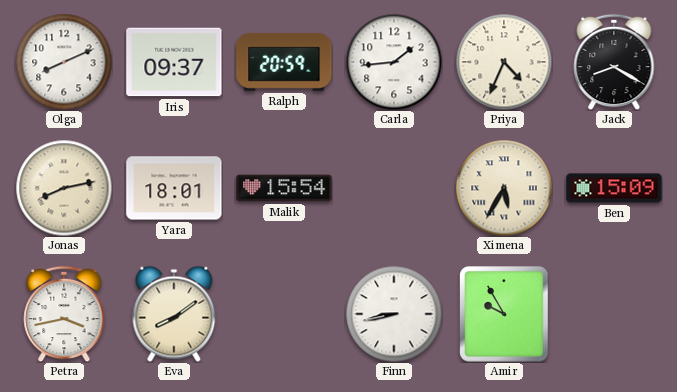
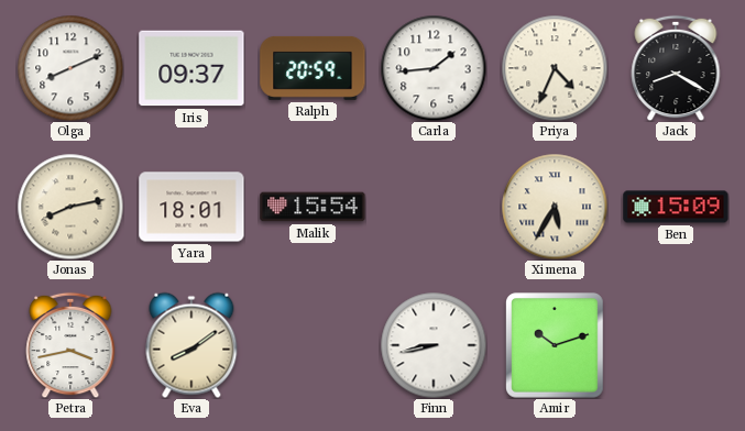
Amir: 9:55 -> 10:12 (555, 345)
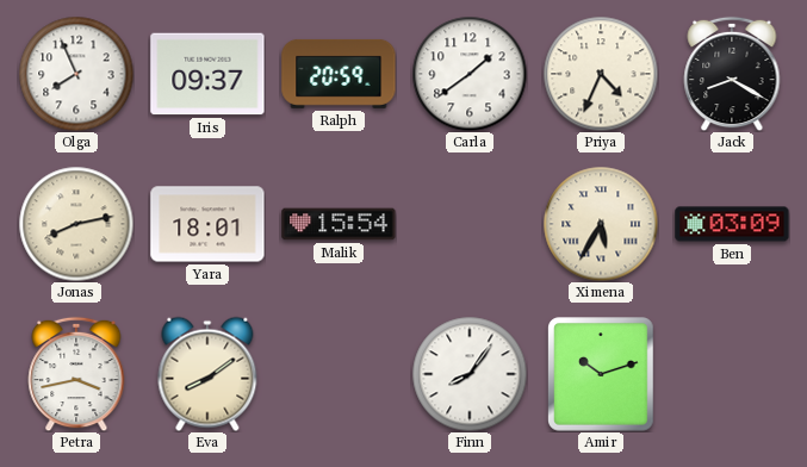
Olga: 8:11 -> 7:56 (76, 74)
Carla: 1:44 -> 1:39 (470, 74)
Ben: 15:09 -> 03:09 (732, 224)
Finn: 8:43 -> 8:06 (470, 374)
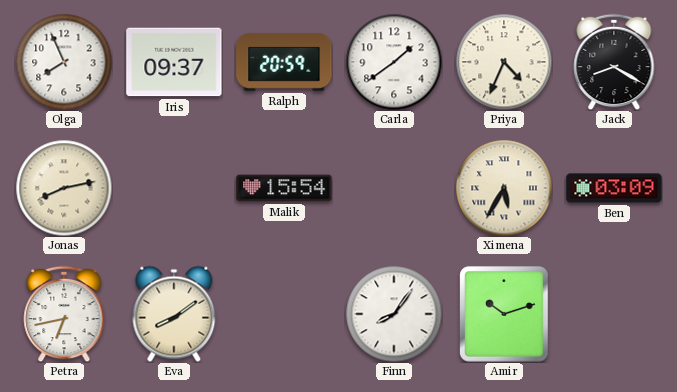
Yara: 18:01 -> none (207, 224)
Petra: 3:43 -> 6:43 (64, 314)
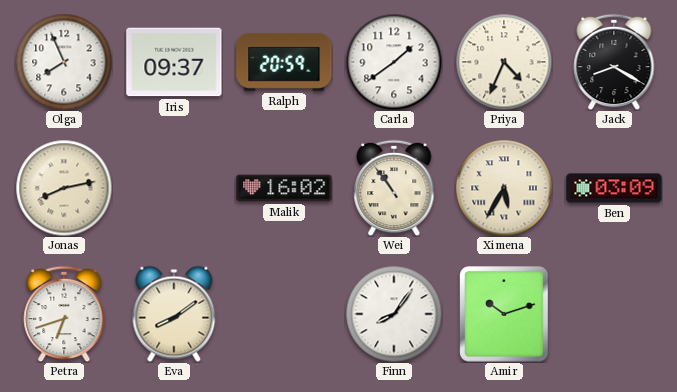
Malik: 15:54 -> 16:02 (284, 188)
Wei: none -> 10:54 (394, 188)
Petra: 6:43 -> 6:42 (64, 314)
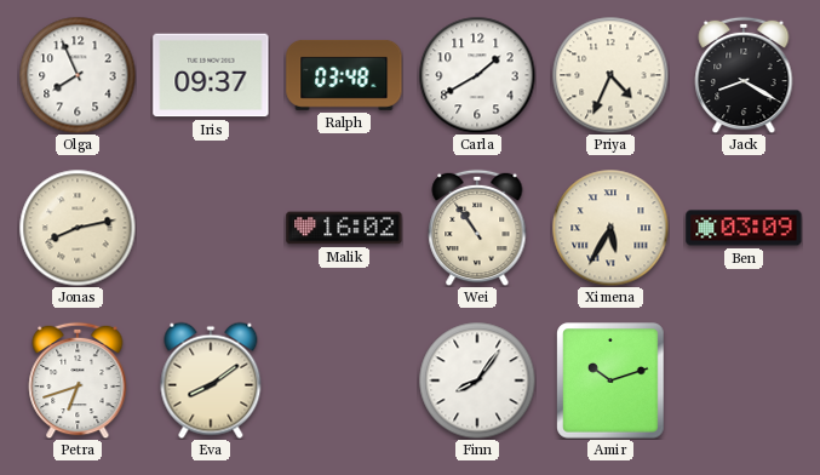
Ralph: 20:59 -> 03:48 (344, 75)
Carla: 1:39 -> 1:40 (477, 75)
